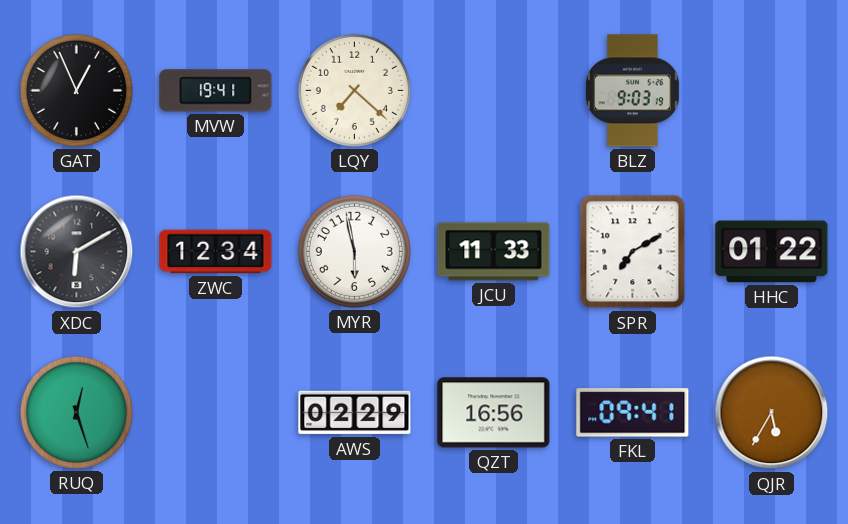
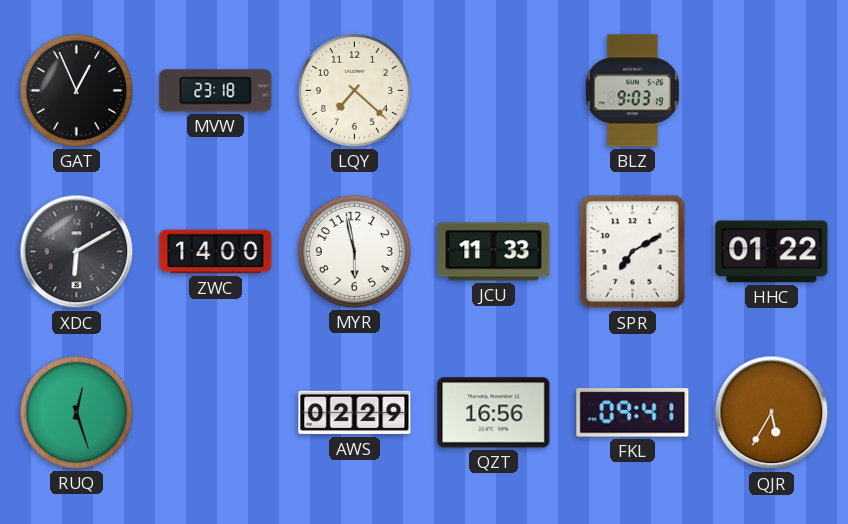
MVW: 19:41 -> 23:18 (216, 91)
ZWC: 12:34 -> 14:00 (216, 252)
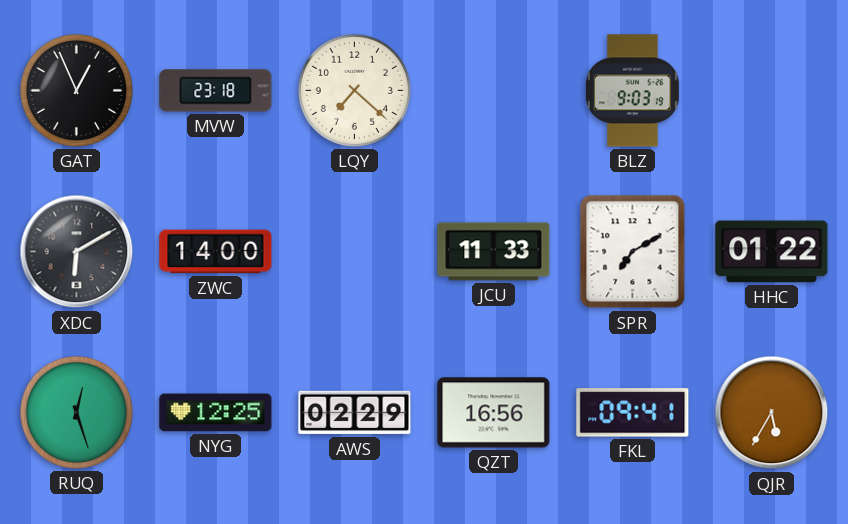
MYR: 5:58 -> none (354, 251)
NYG: none -> 12:25 (216, 413)
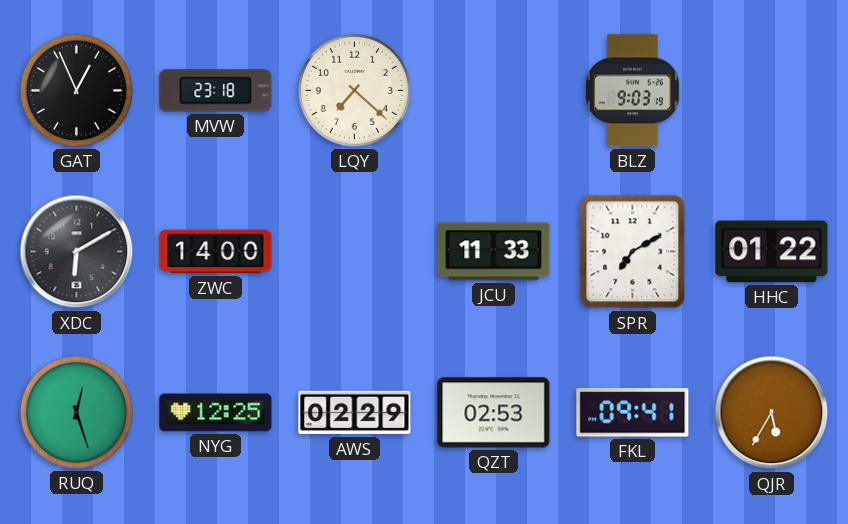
QZT: 16:56 -> 02:53 (494, 413)
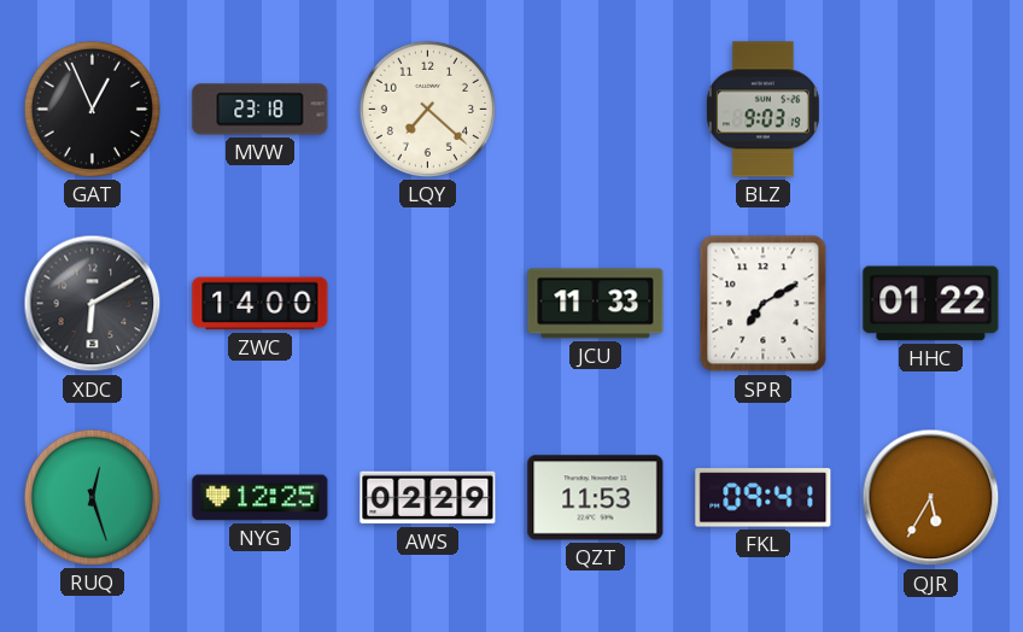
QZT: 02:53 -> 11:53 (596, 498)
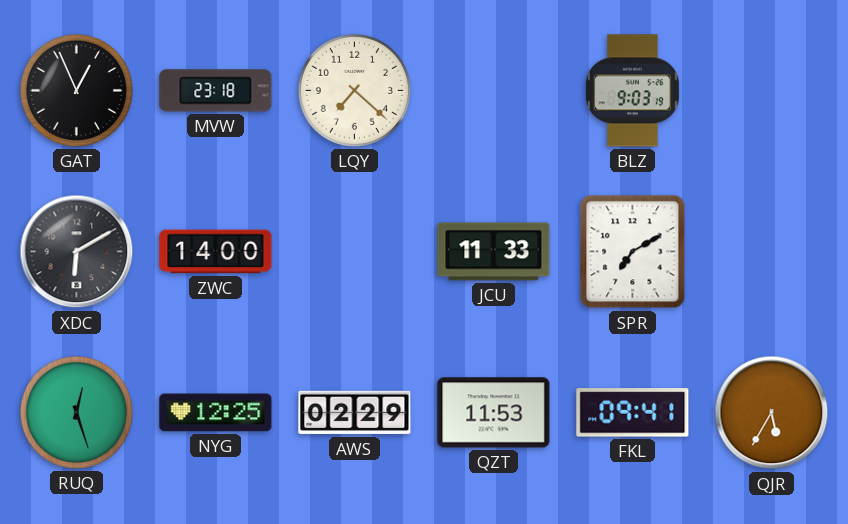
HHC: 01:22 -> none (931, 304)
